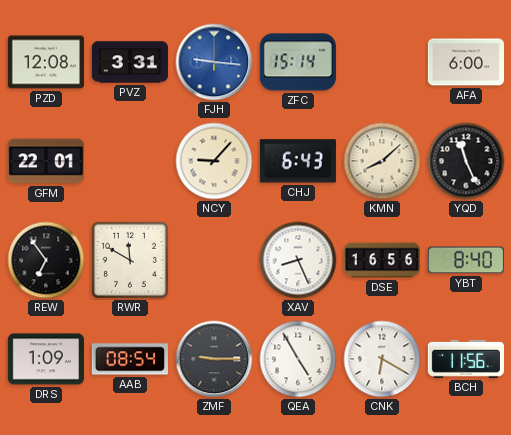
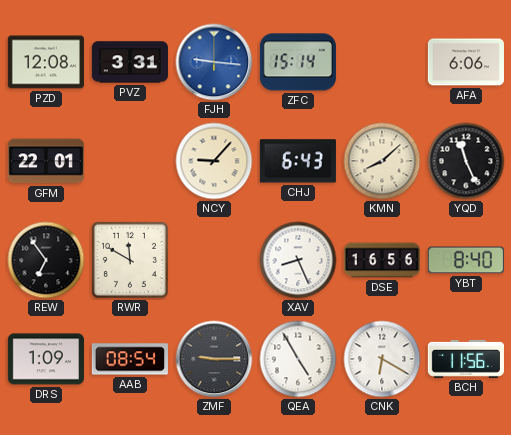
AFA: 6:00 -> 6:06 (466, 62)
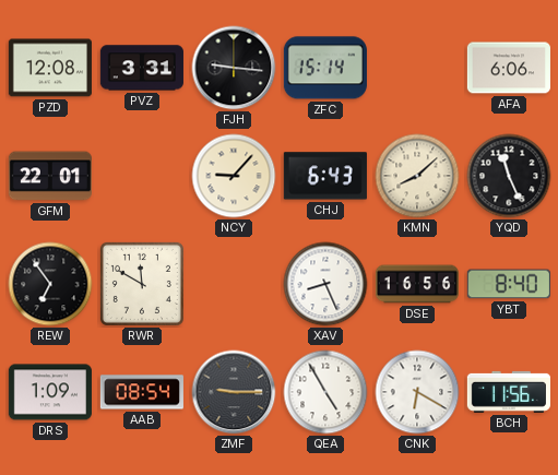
FJH dial: blue -> black (234, 68)
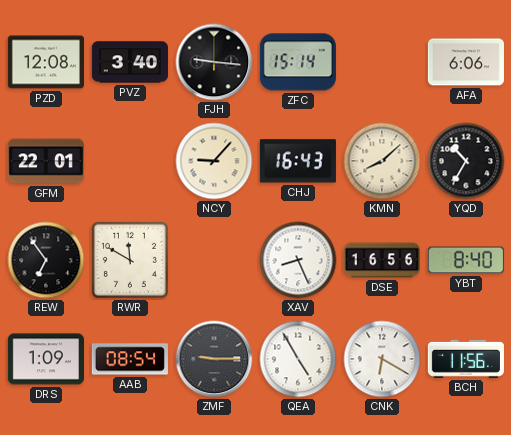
PVZ: 3:31 -> 3:40 (130, 62)
CHJ: 6:43 -> 16:43 (298, 161)
YQD: 11:26 -> 10:35 (466, 161)
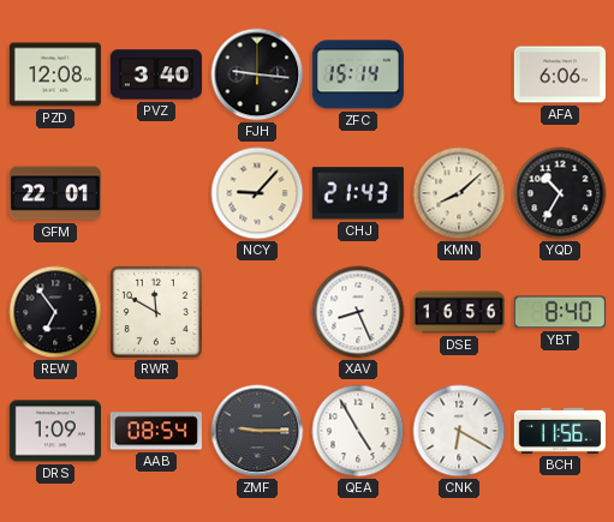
CHJ: 16:43 -> 21:43 (358, 193)
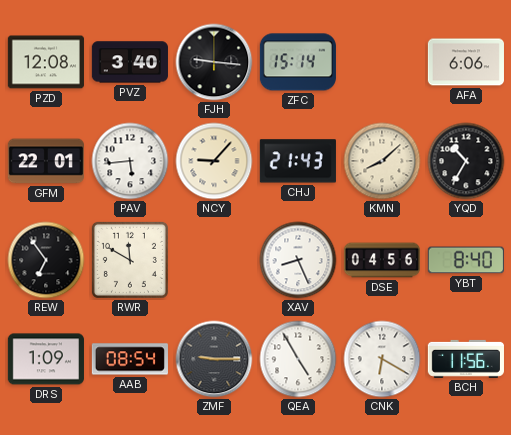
PAV: none -> 5:44 (130, 161)
DSE: 16:56 -> 04:56 (382, 260)
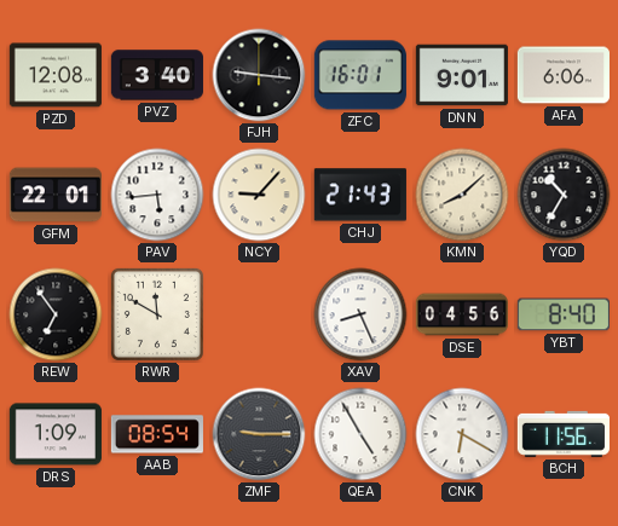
ZFC: 15:14 -> 16:01 (360, 75)
DNN: none -> 9:01 (462, 75)
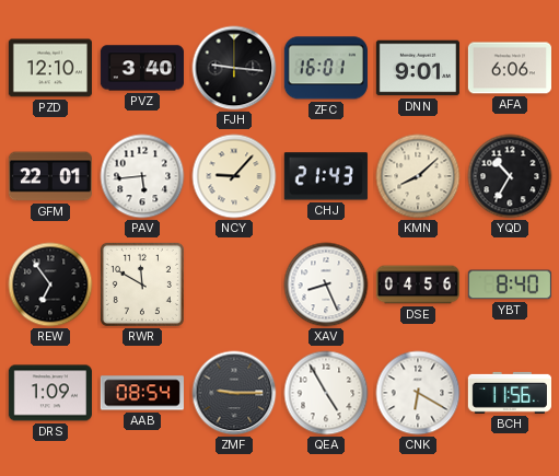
PZD: 12:08 -> 12:10 (50, 68)
